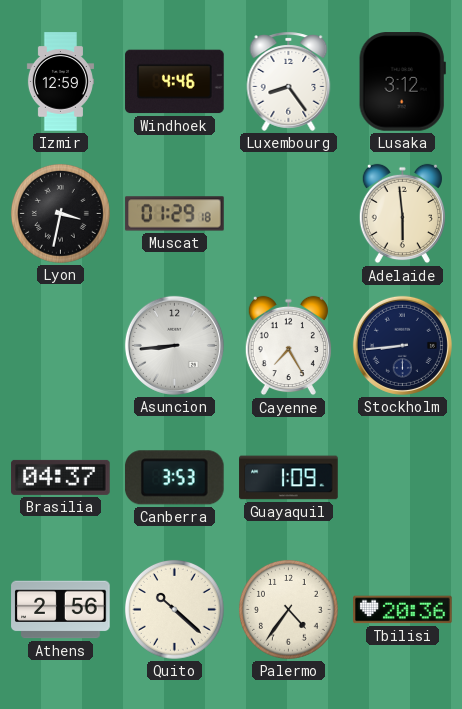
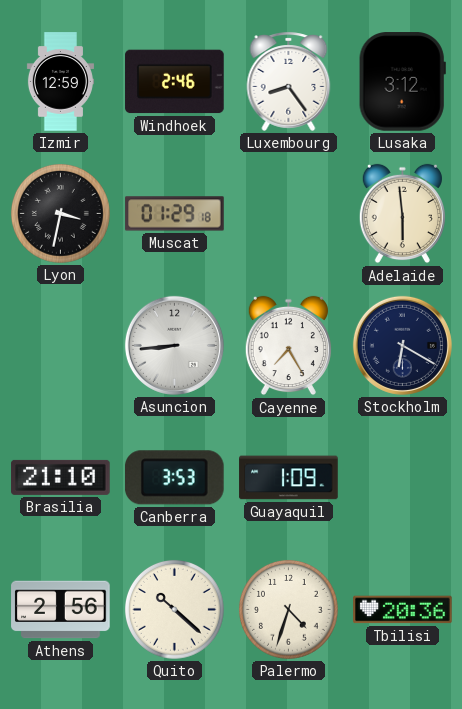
Windhoek: 4:46 -> 2:46 (175, 82)
Stockholm: 8:44 -> 6:20 (402, 345)
Brasilia: 04:37 -> 21:10 (61, 477)
Palermo: 4:36 -> 4:33 (288, 609)
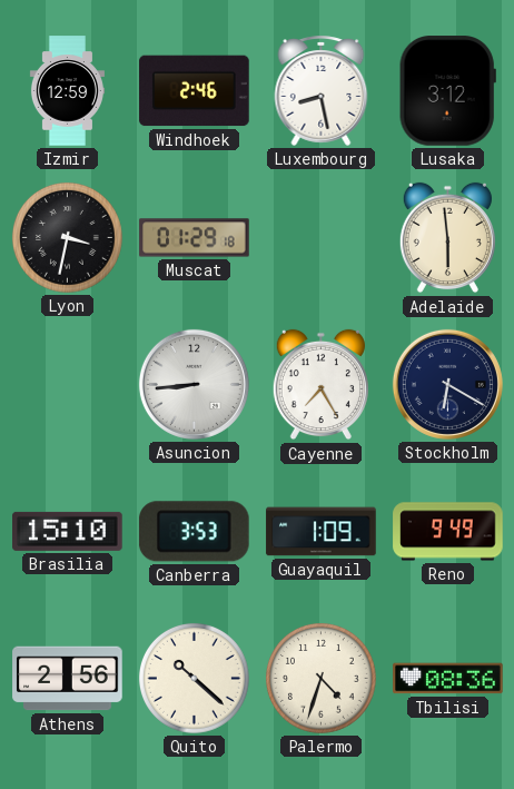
Luxembourg: 8:24 -> 8:28 (322, 90)
Brasilia: 21:10 -> 15:10 (68, 531)
Reno: none -> 9:49 (448, 532)
Tbilisi: 20:36 -> 08:36 (448, 679)
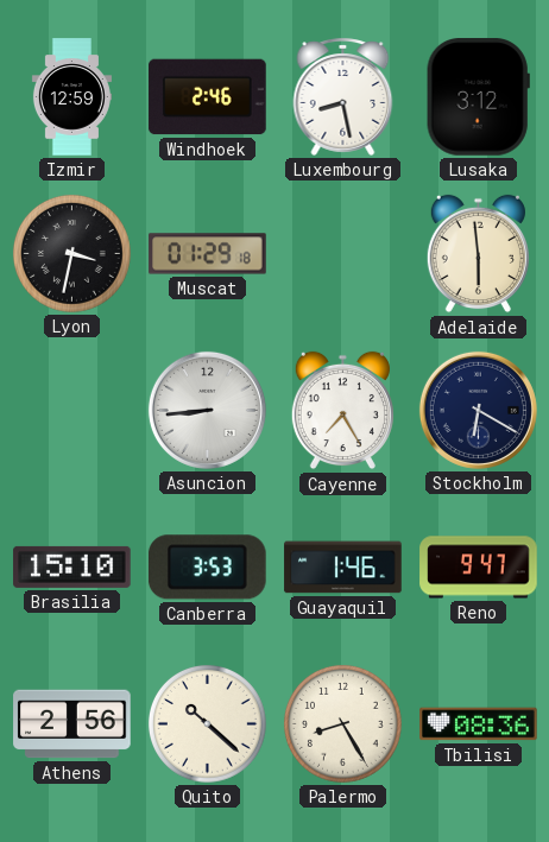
Guayaquil: 1:09 -> 1:46 (343, 568)
Reno: 9:49 -> 9:47 (479, 568)
Palermo: 4:33 -> 8:25 (342, 723)
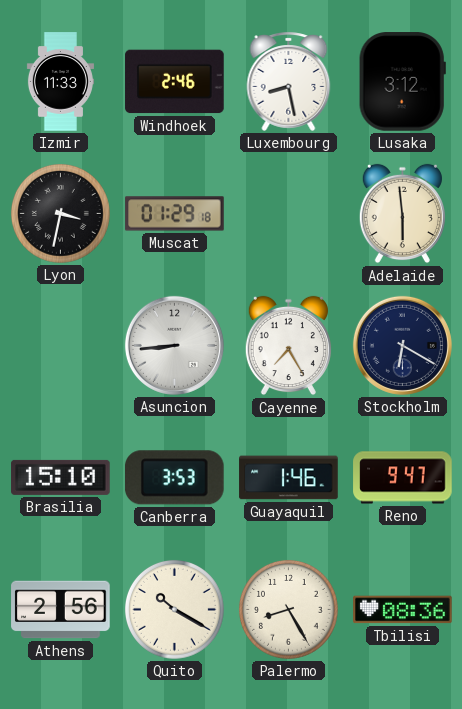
Izmir: 12:59 -> 11:33 (60, 82)
Quito: 10:22 -> 10:20 (174, 609)
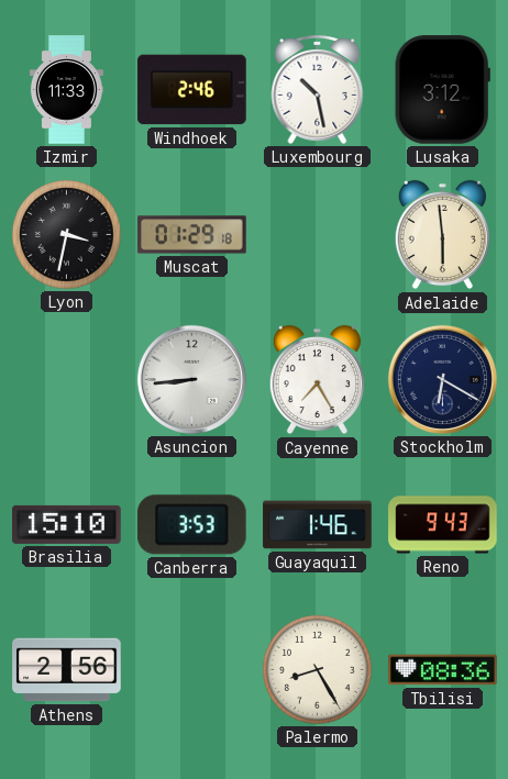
Luxembourg: 8:28 -> 10:28 (318, 89)
Reno: 9:47 -> 9:43 (443, 525)
Quito: 10:20 -> none (174, 609)
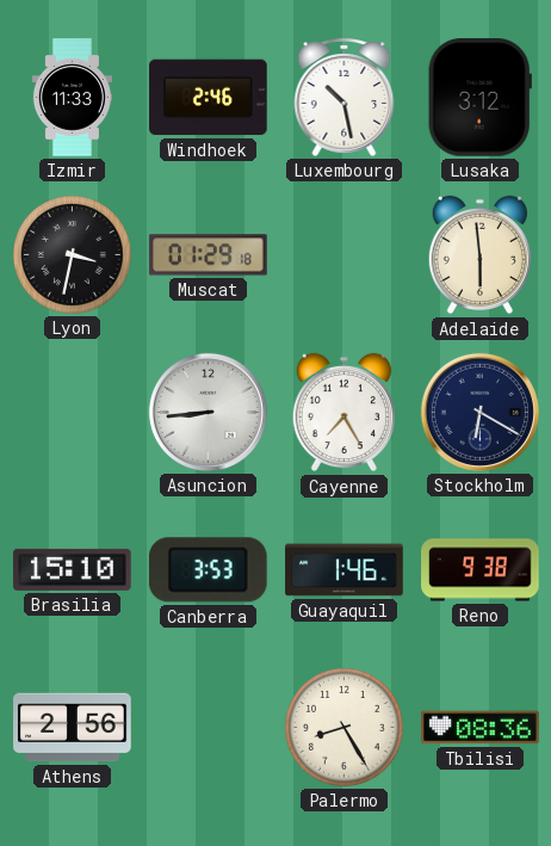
Reno: 9:43 -> 9:38 (481, 570)
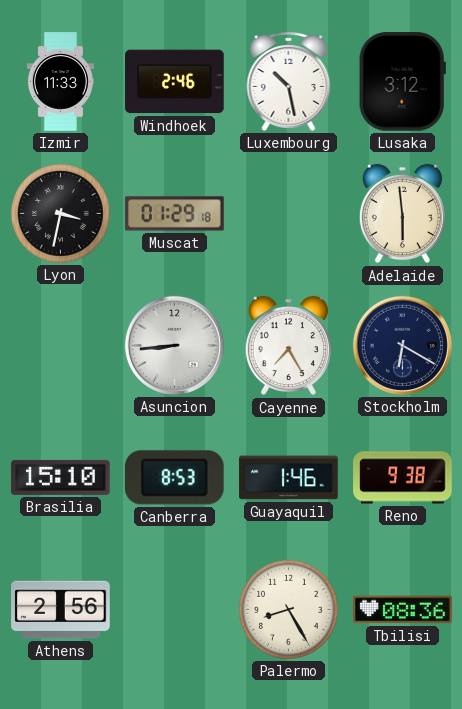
Canberra: 3:53 -> 8:53 (174, 478)
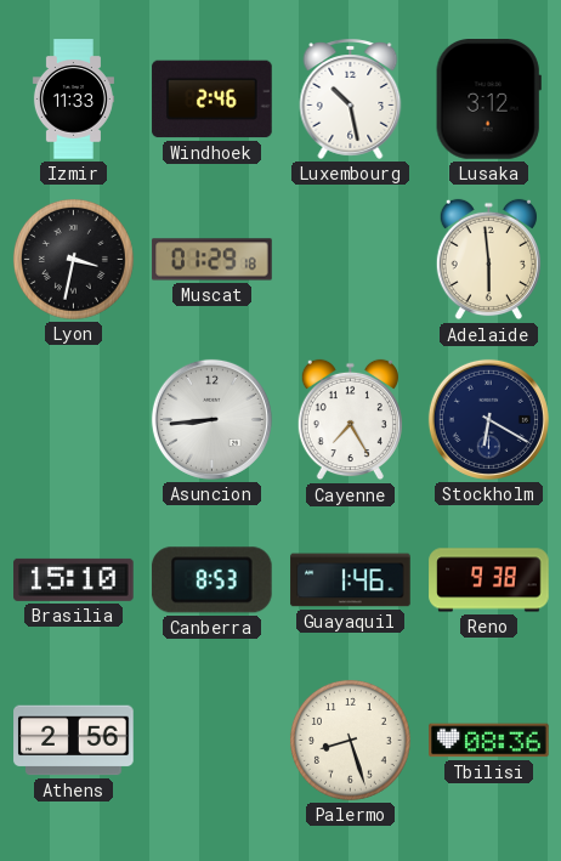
Palermo: 8:25 -> 8:27 (350, 740)
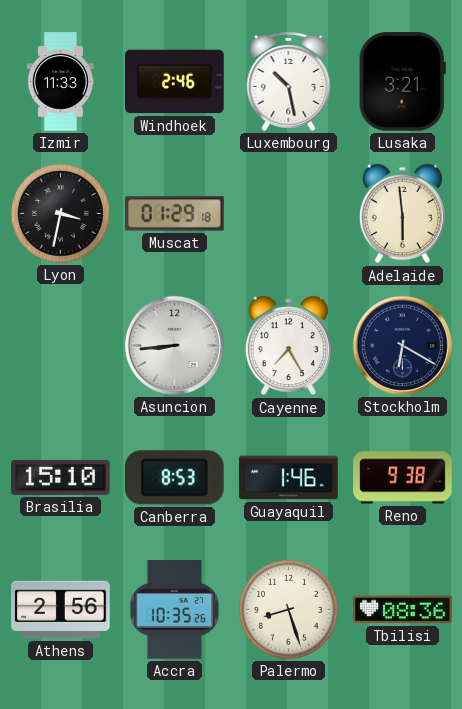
Lusaka: 3:12 -> 3:21 (402, 82)
Accra: none -> 10:35 (175, 610)
